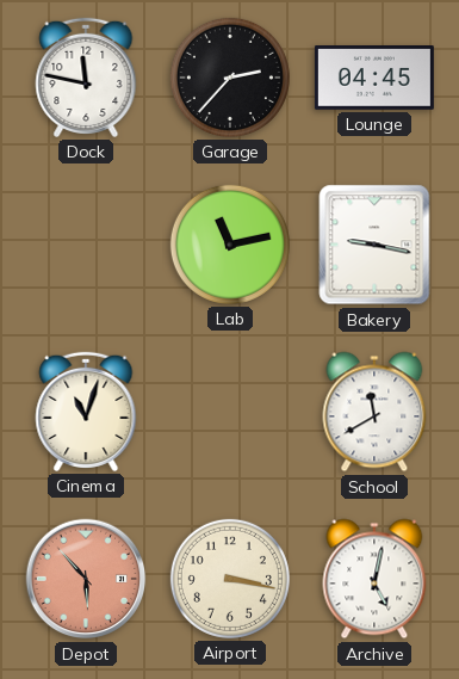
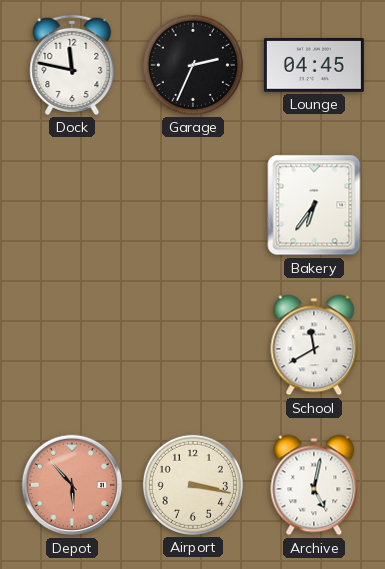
Garage: 2:37 -> 2:34 (193, 65)
Lab: 11:13 -> none (230, 245)
Bakery: 9:17 -> 6:36 (314, 205)
Cinema: 11:03 -> none (86, 412)
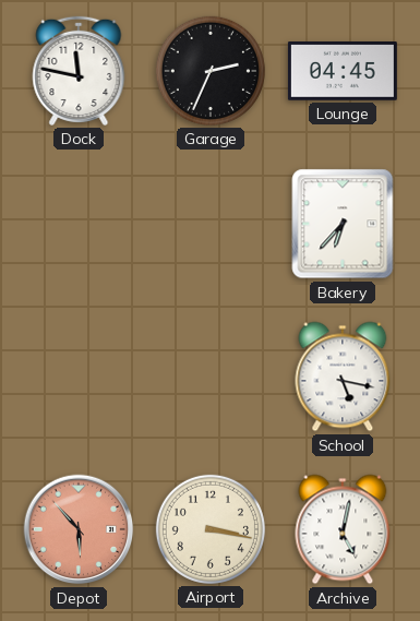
Bakery: 6:36 -> 6:37 (343, 224)
School: 11:40 -> 5:17 (343, 377)
